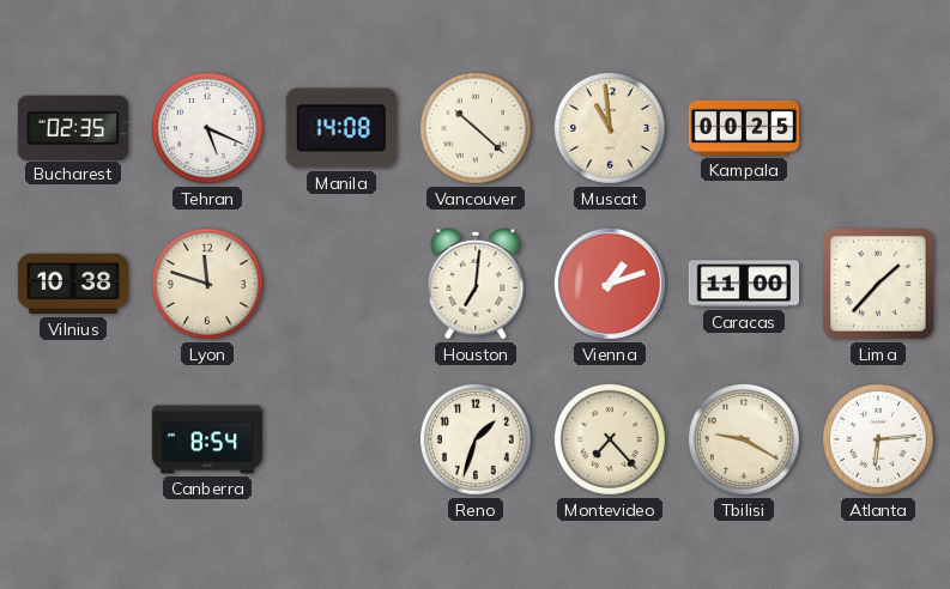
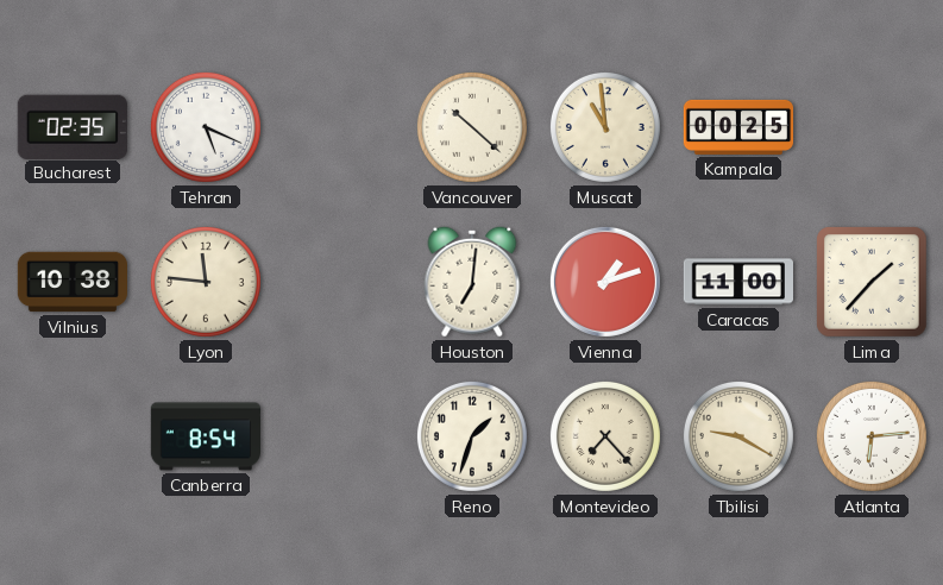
Manila: 14:08 -> none (341, 128)
Lyon: 11:48 -> 11:46 (206, 282)
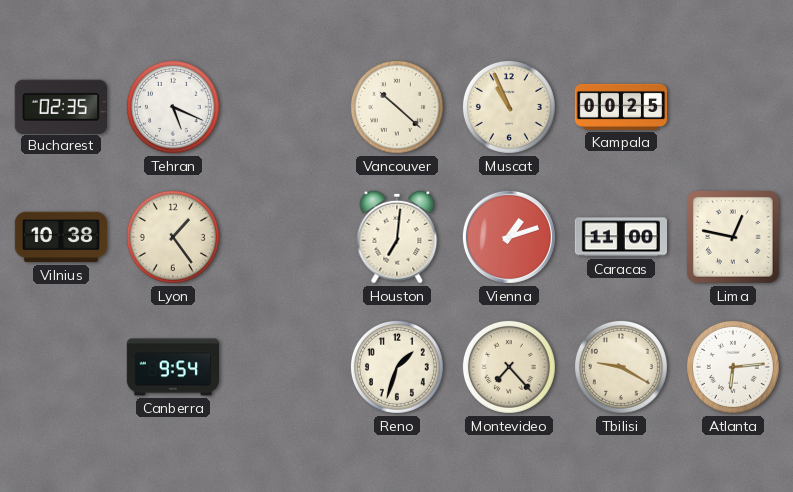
Muscat: 10:59 -> 10:56 (509, 107)
Lyon: 11:46 -> 1:24 (173, 237)
Lima: 1:37 -> 12:47 (734, 238)
Canberra: 8:54 -> 9:54 (173, 367)
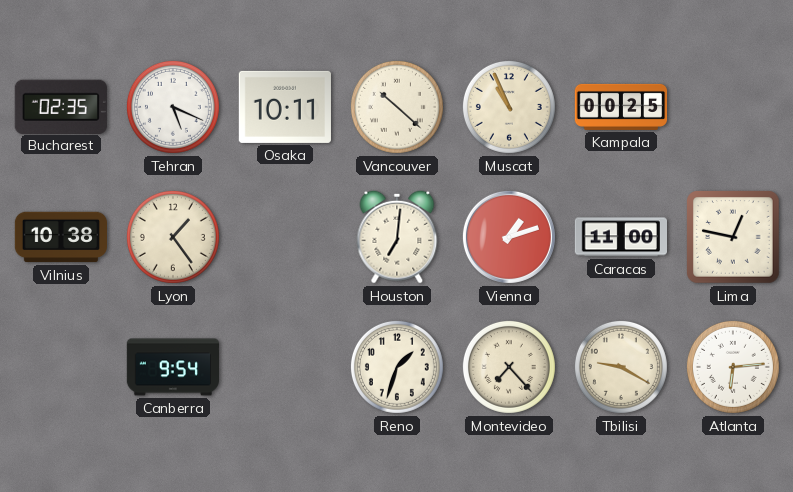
Osaka: none -> 10:11 (285, 107)
